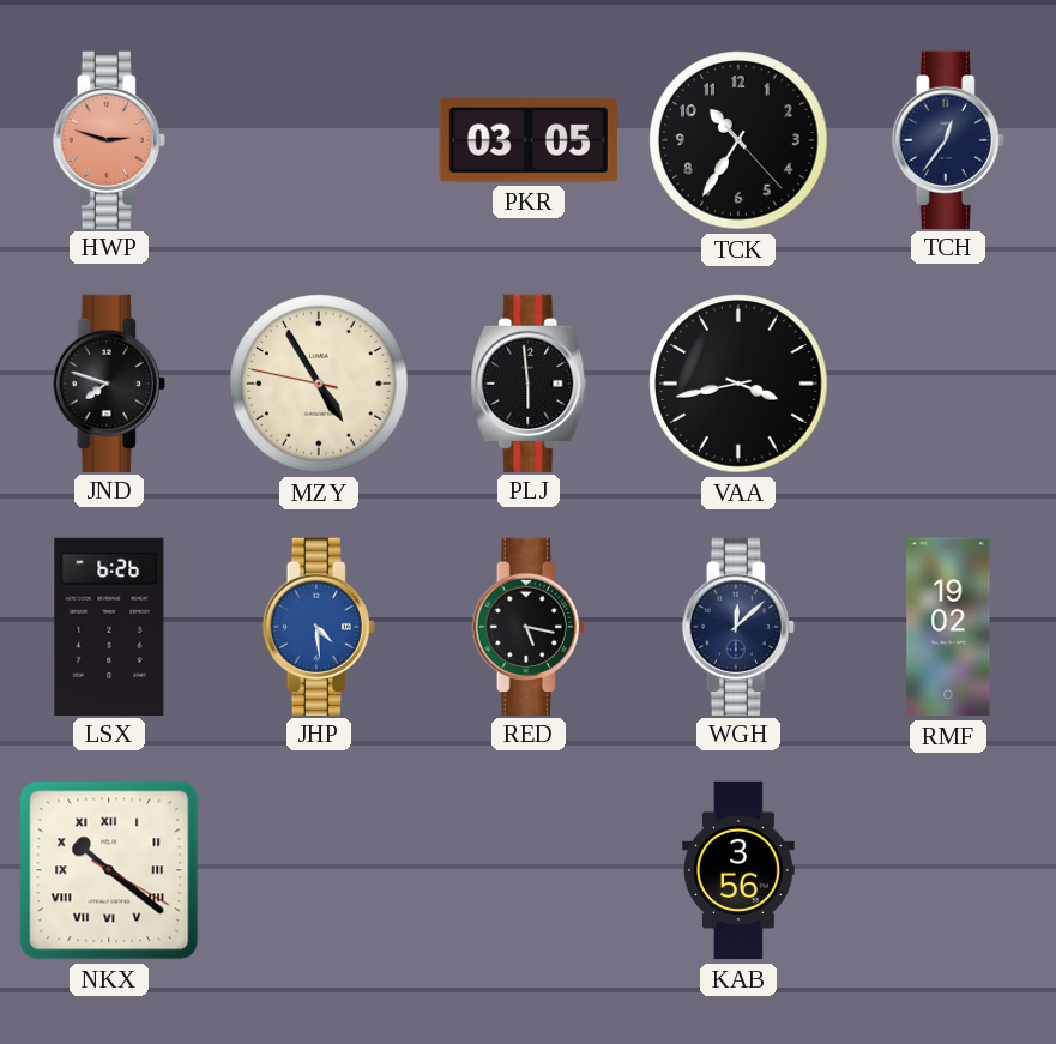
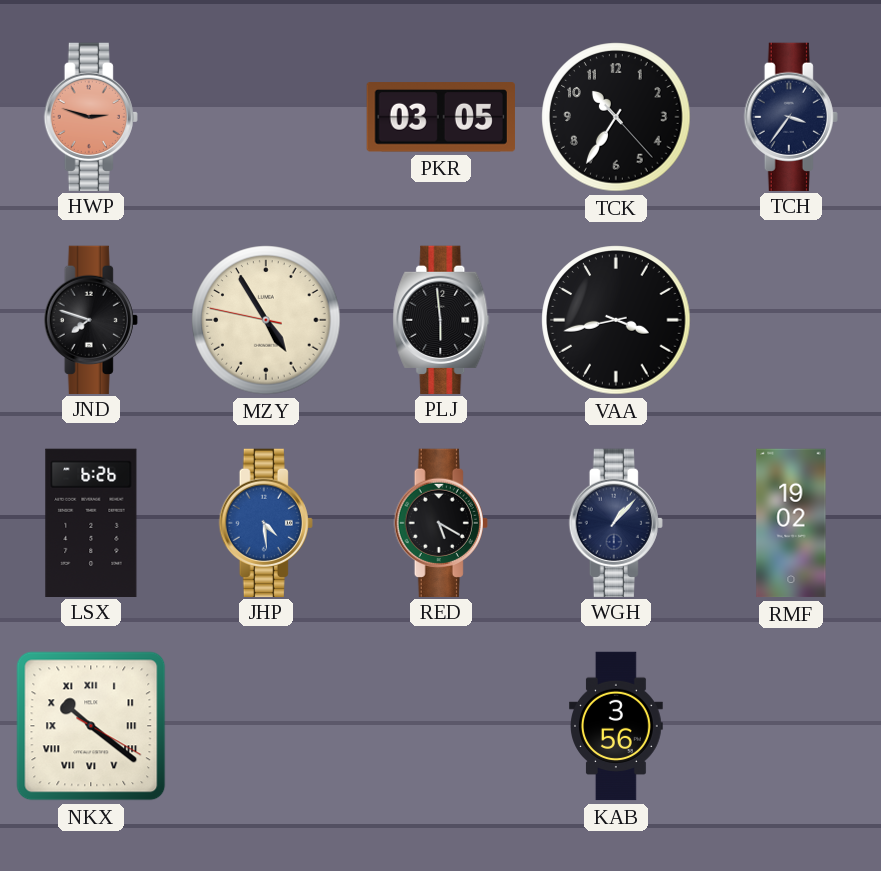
TCH: 12:36 -> 3:36 (791, 116)
RED: 5:17 -> 5:20 (441, 522)
WGH: 12:08 -> 1:07 (616, 522)
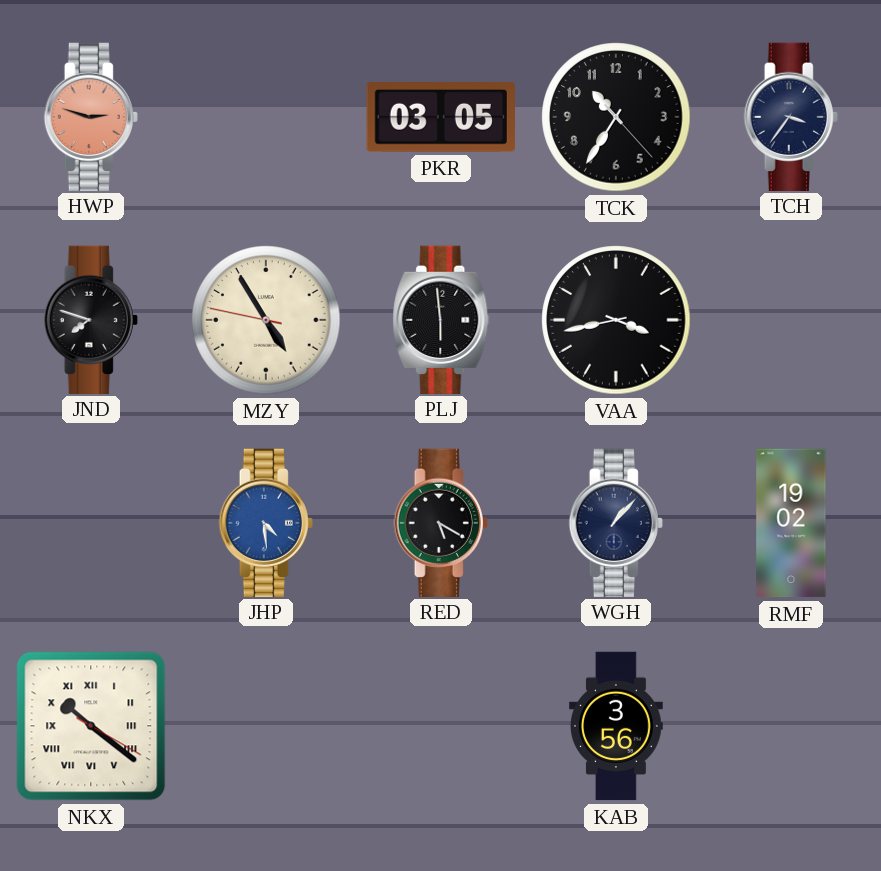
LSX: 6:26 -> none (91, 522)
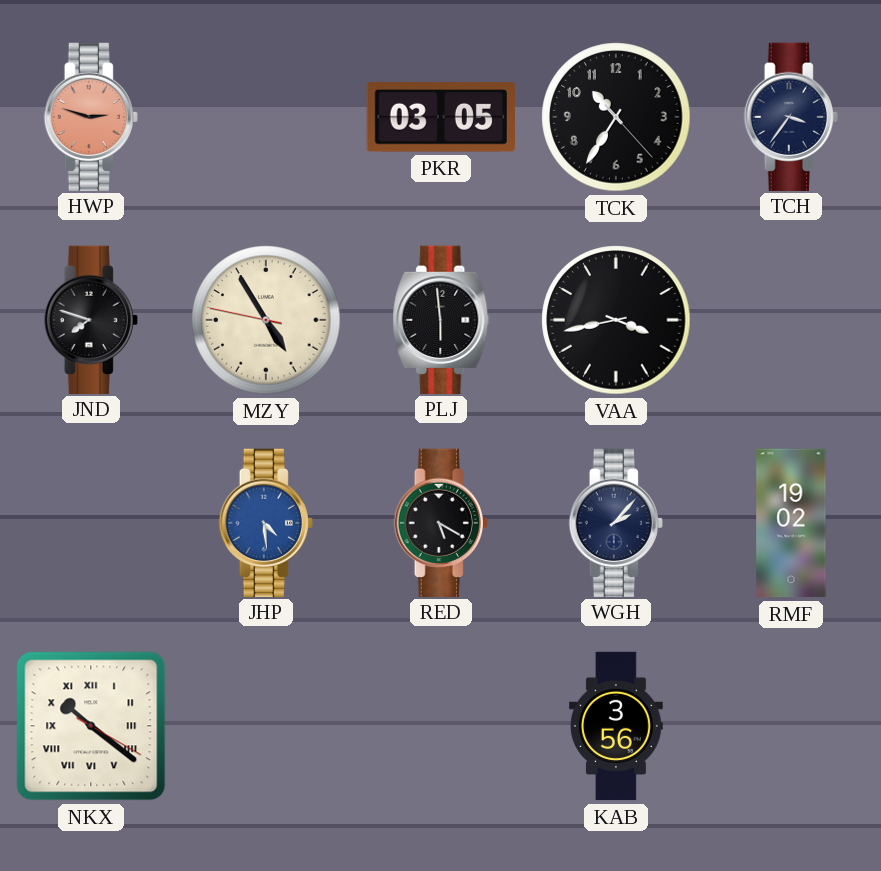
WGH: 1:07 -> 2:07 (616, 522)
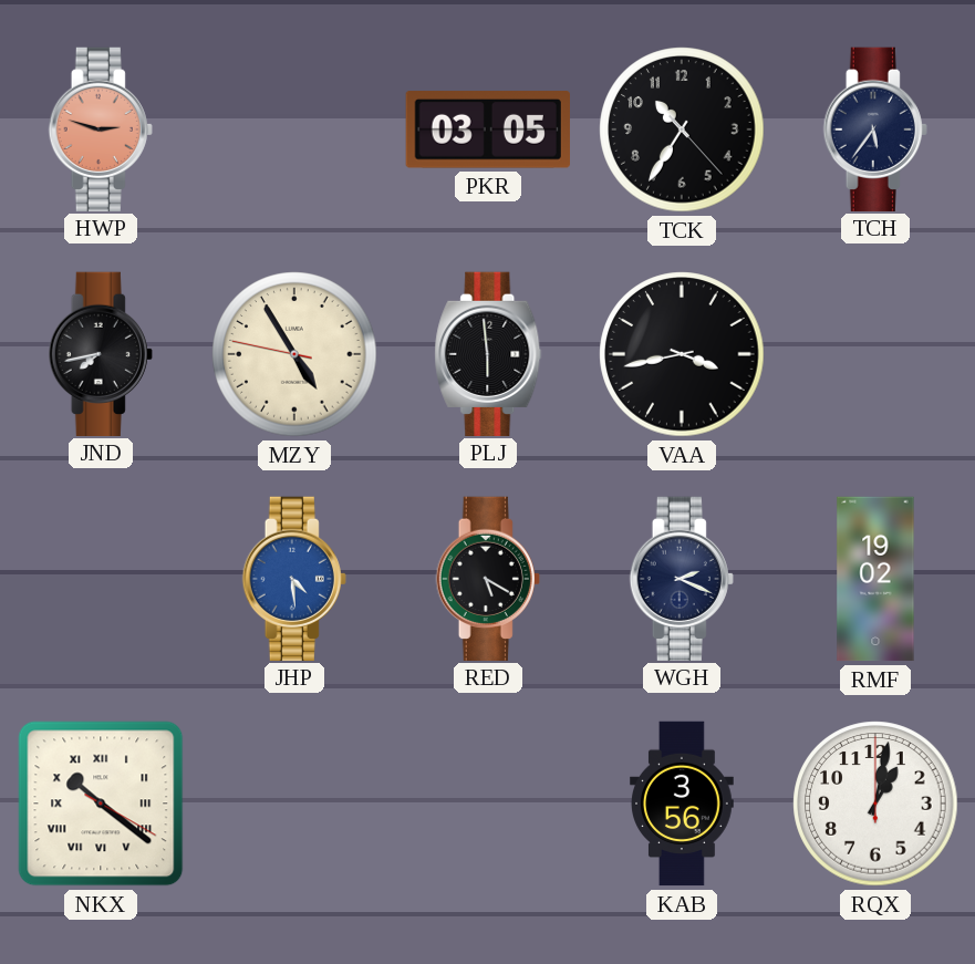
TCH: 3:36 -> 5:36 (875, 128)
JND: 7:48 -> 7:43 (101, 353)
WGH: 2:07 -> 2:19 (682, 578)
RQX: none -> 1:02 (875, 804)
